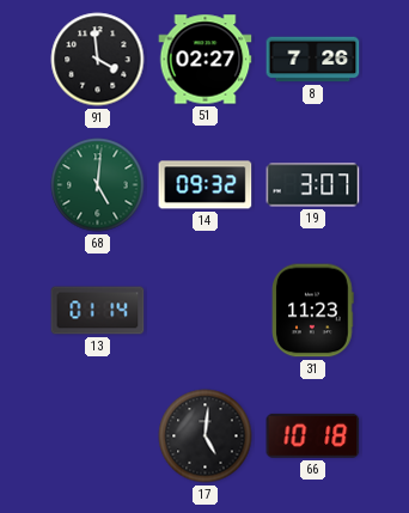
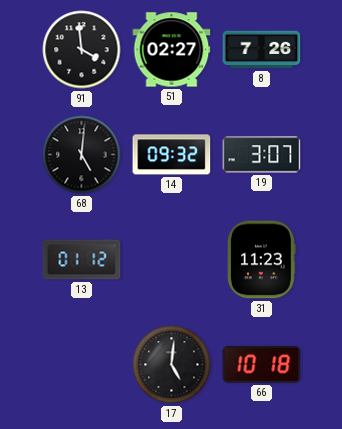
68 dial: green -> black (82, 155)
13: 01:14 -> 01:12 (82, 260)
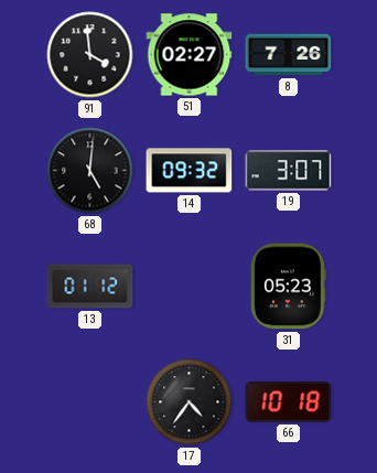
31: 11:23 -> 05:23 (289, 287)
17: 5:01 -> 4:36 (190, 402)
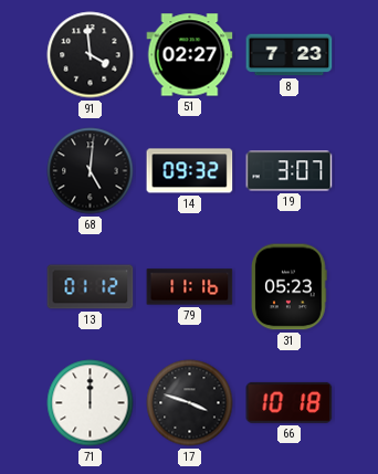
8: 7:26 -> 7:23 (290, 55)
79: none -> 11:16 (190, 287)
71: none -> 12:00 (91, 403)
17: 4:36 -> 3:48 (190, 403)
